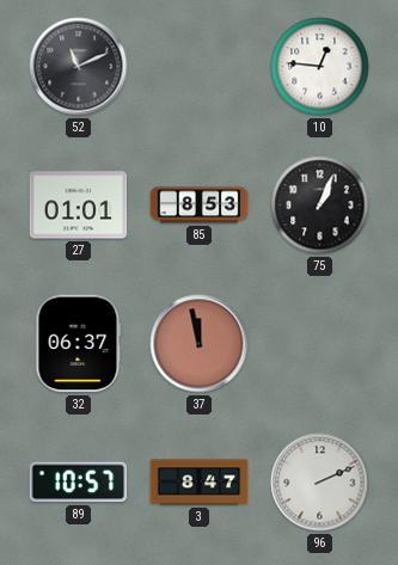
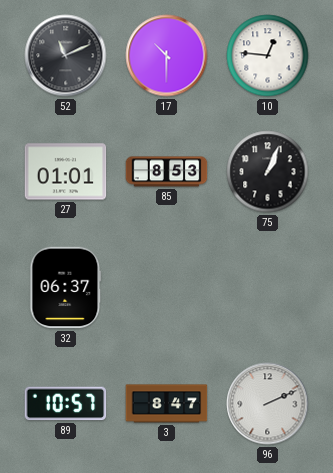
17: none -> 10:30 (167, 56)
37: 11:58 -> none (200, 344)
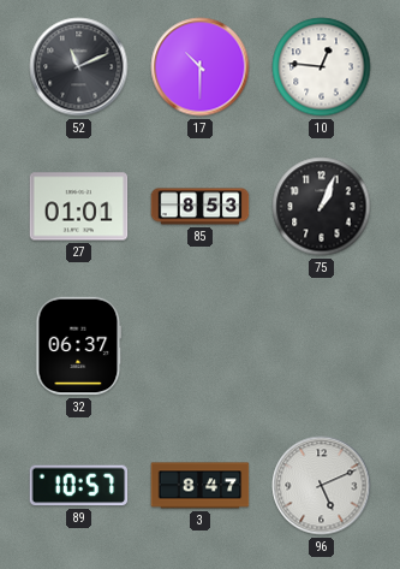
96: 2:11 -> 5:11 (322, 486)
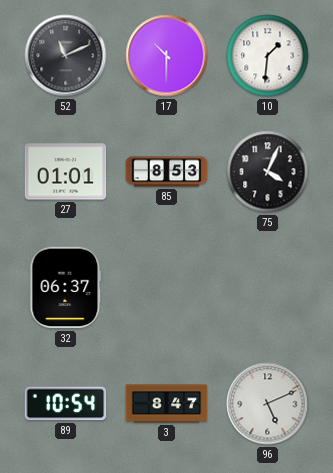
10: 12:46 -> 1:31 (268, 56)
75: 1:04 -> 4:04 (268, 172)
89: 10:57 -> 10:54 (66, 404)
